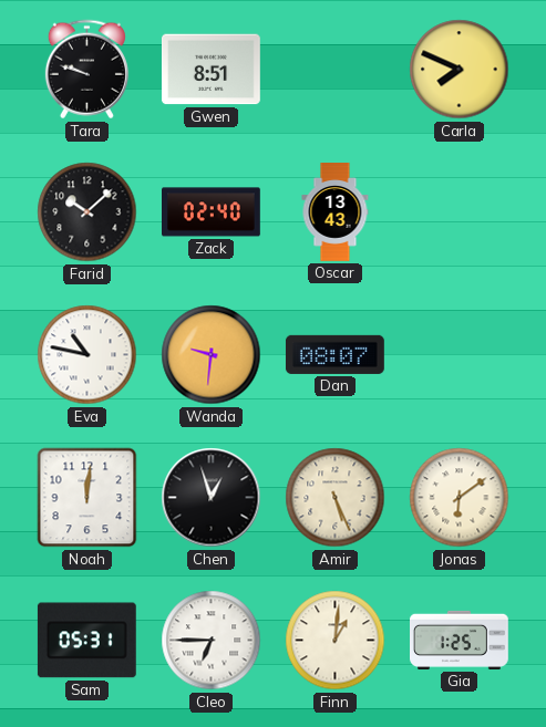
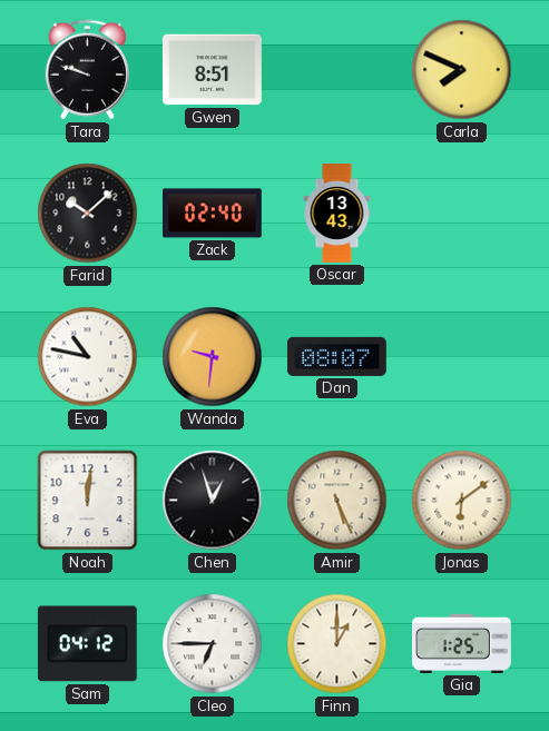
Sam: 05:31 -> 04:12 (87, 644)
Finn: 1:01 -> 1:00 (337, 644)
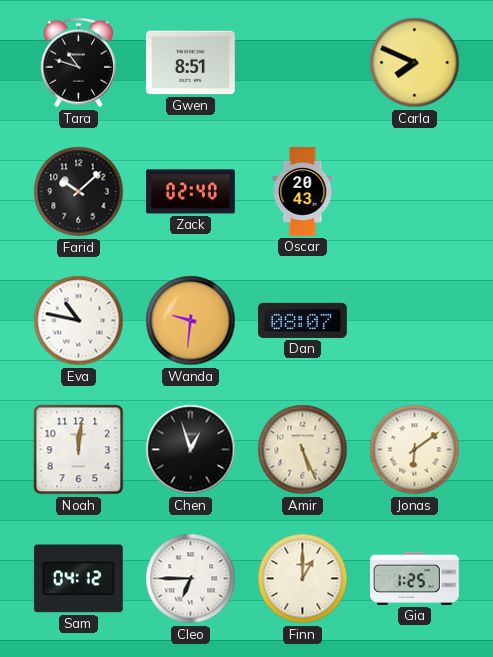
Tara: 9:48 -> 10:48 (78, 63)
Oscar: 13:43 -> 20:43 (303, 192)
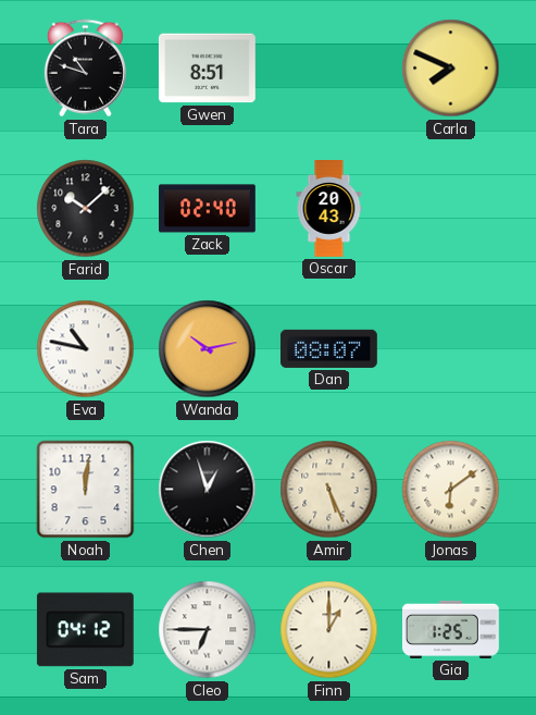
Wanda: 9:31 -> 10:13 (208, 349)
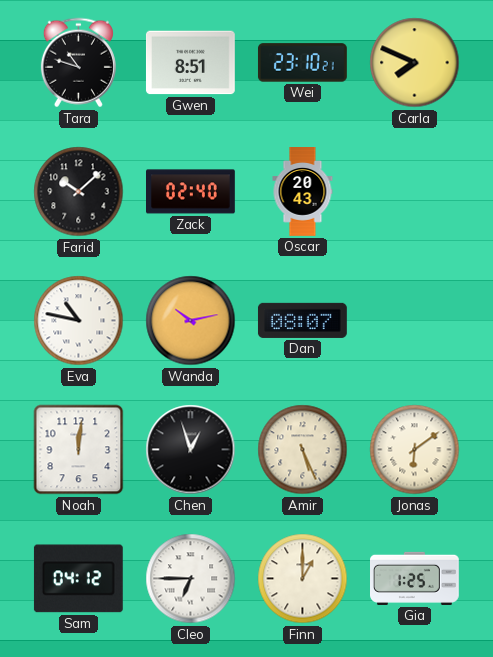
Wei: none -> 23:10 (302, 63)
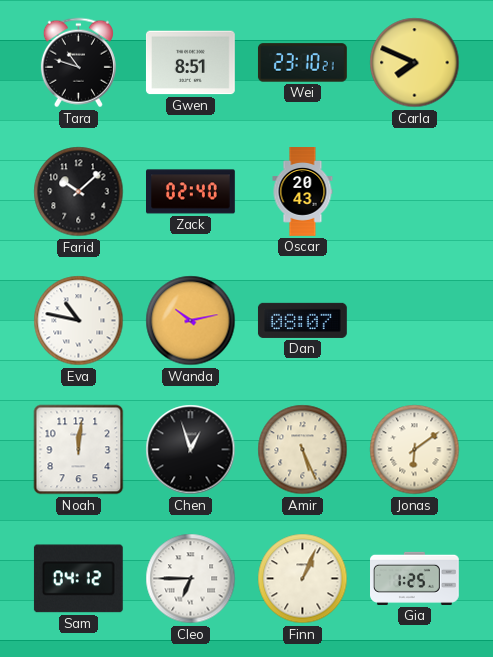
Finn: 1:00 -> 1:04 (303, 579)
